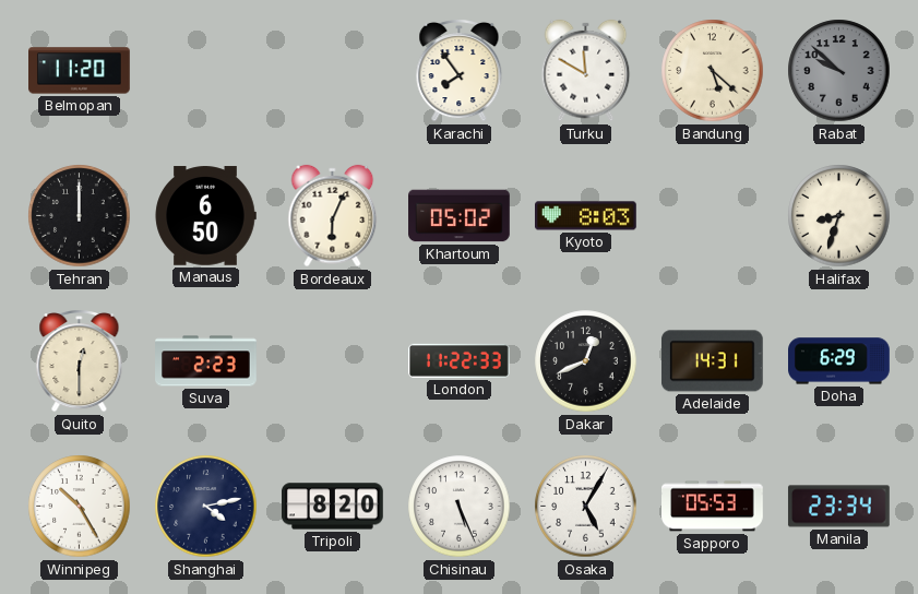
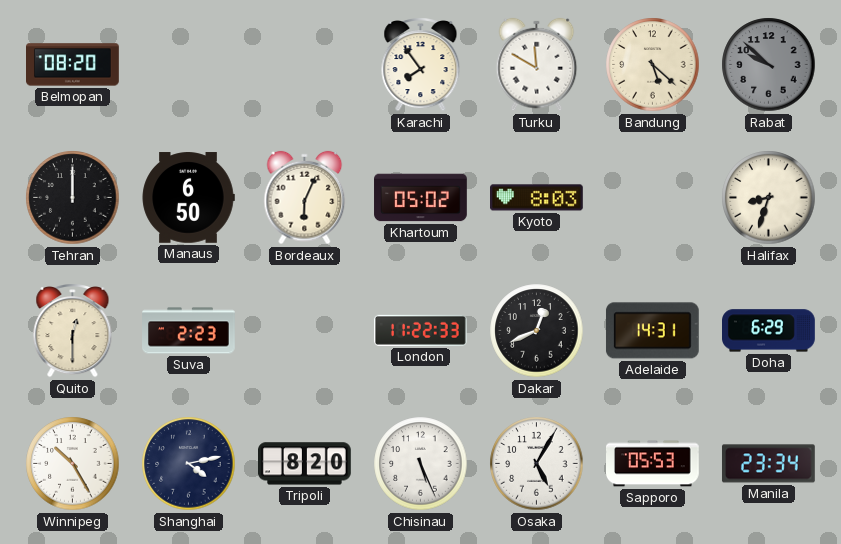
Belmopan: 11:20 -> 08:20 (73, 65)
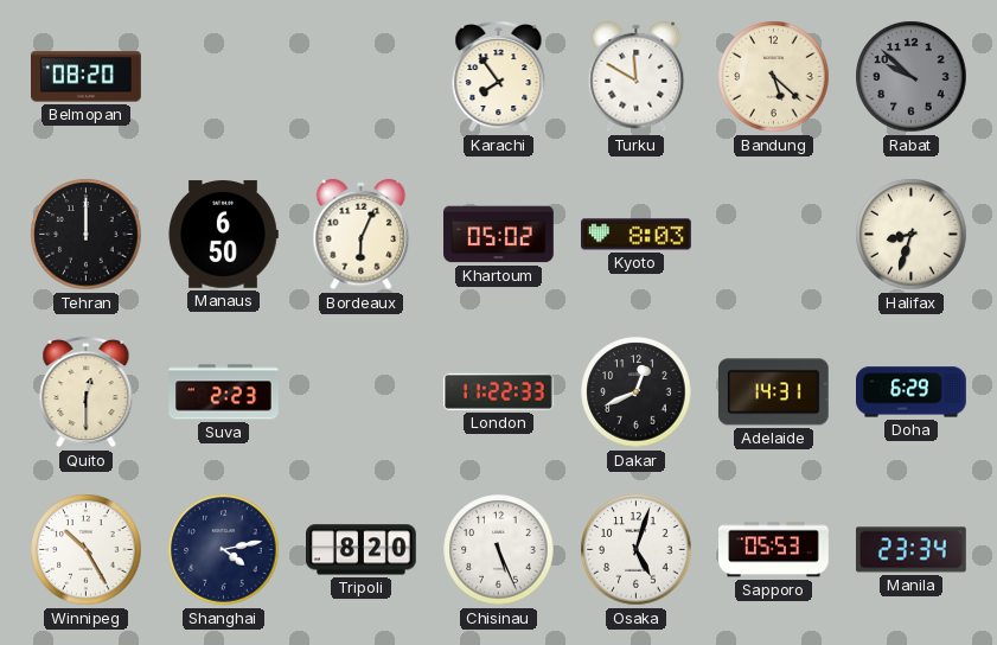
Osaka: 5:05 -> 5:03 (637, 550)
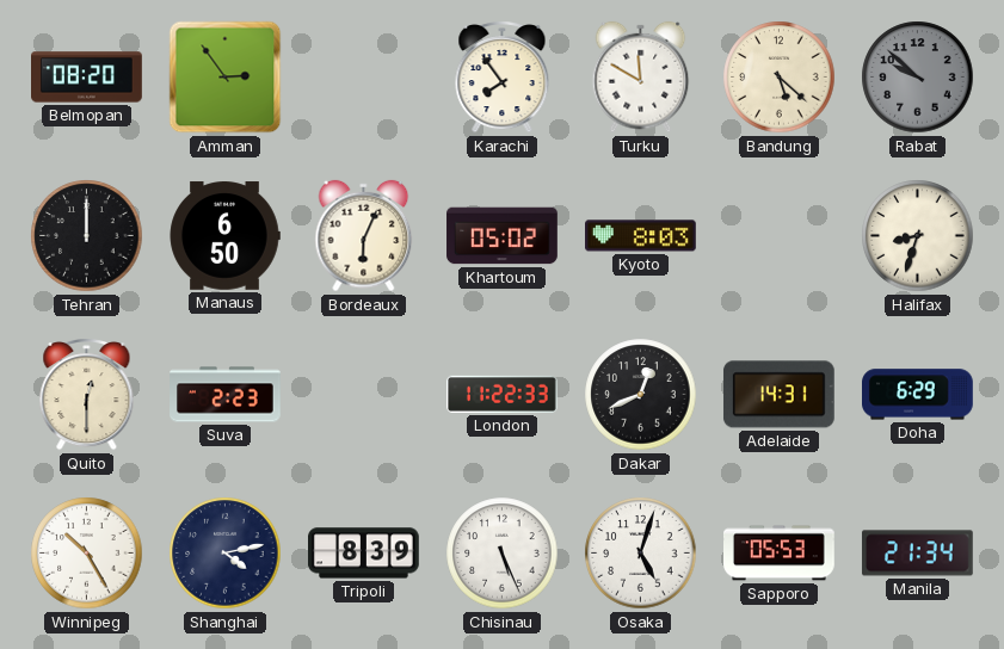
Amman: none -> 2:54 (226, 78)
Tripoli: 8:20 -> 8:39 (364, 554)
Manila: 23:34 -> 21:34 (917, 554)
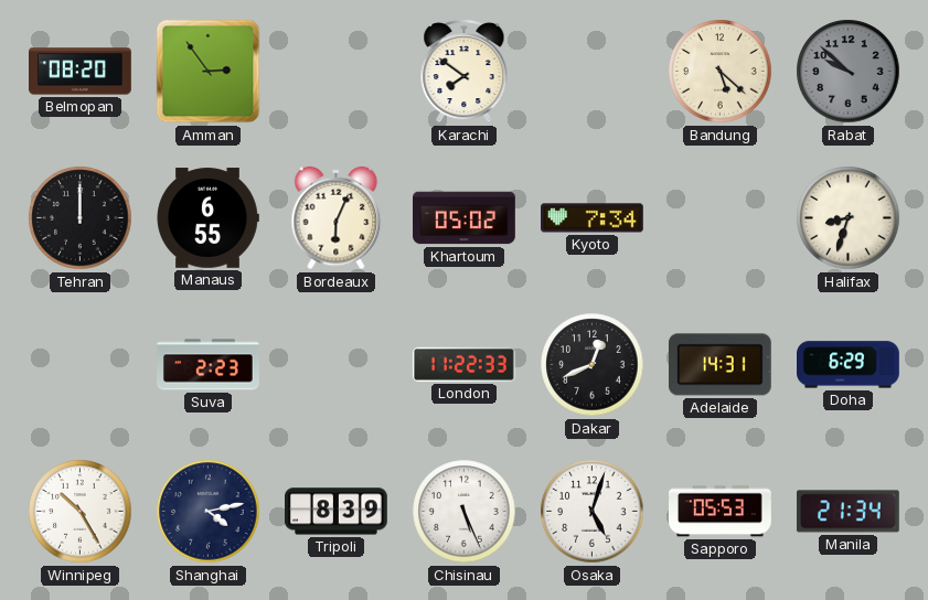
Karachi: 7:54 -> 7:51 (465, 72)
Turku: 11:50 -> none (641, 78)
Manaus: 6:50 -> 6:55 (207, 218)
Kyoto: 8:03 -> 7:34 (593, 218)
Quito: 12:30 -> none (87, 395)
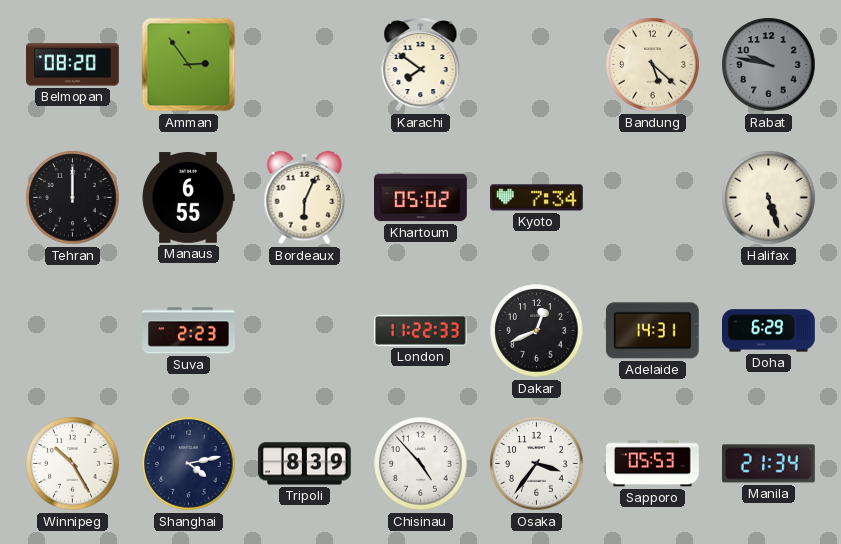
Rabat: 9:52 -> 9:47 (769, 65)
Halifax: 8:33 -> 5:27 (769, 198)
Chisinau: 5:26 -> 4:53 (421, 464)
Osaka: 5:03 -> 3:36 (537, 464)
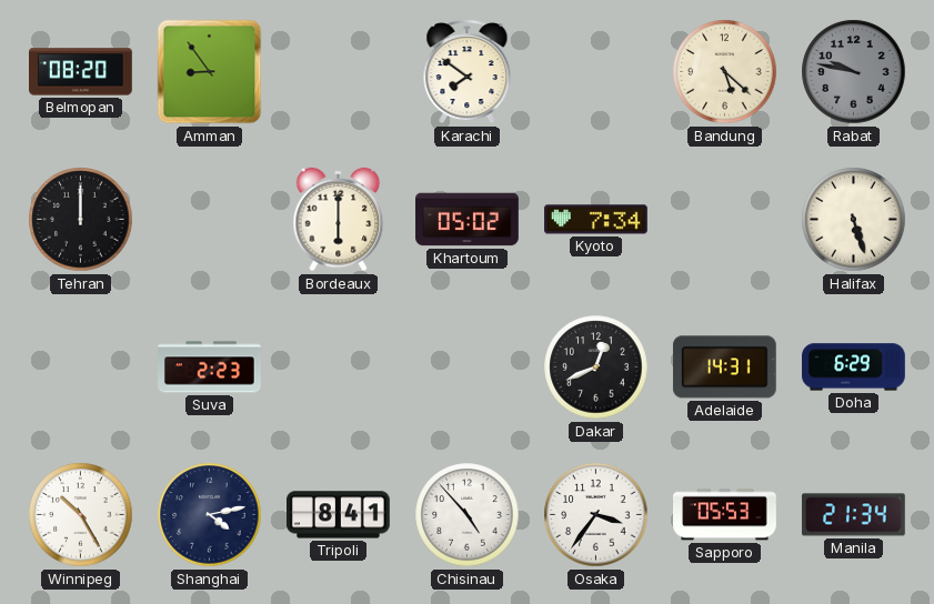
Amman: 2:54 -> 8:54 (210, 72)
Manaus: 6:55 -> none (188, 198)
Bordeaux: 6:04 -> 6:00 (339, 220)
London: 11:22 -> none (421, 330)
Tripoli: 8:39 -> 8:41 (339, 515)
